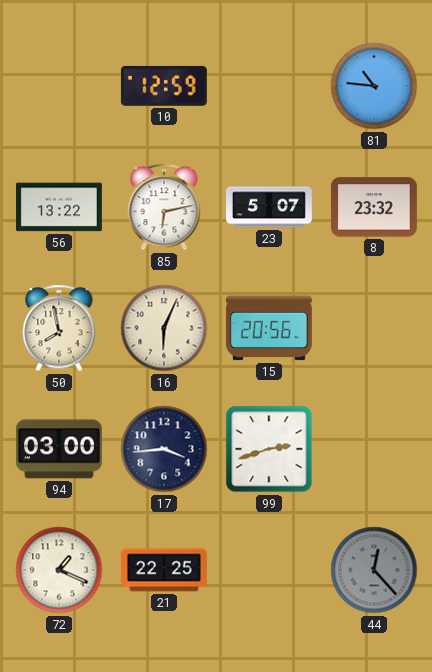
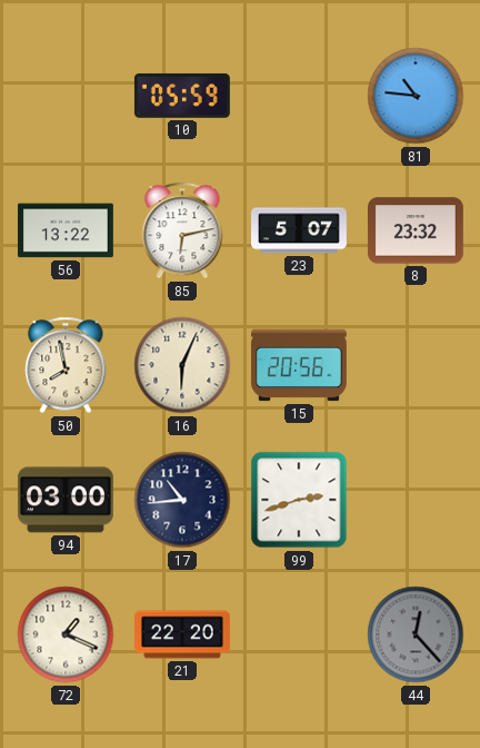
10: 12:59 -> 05:59 (182, 96)
17: 3:44 -> 10:44 (182, 500)
21: 22:25 -> 22:20 (183, 634)
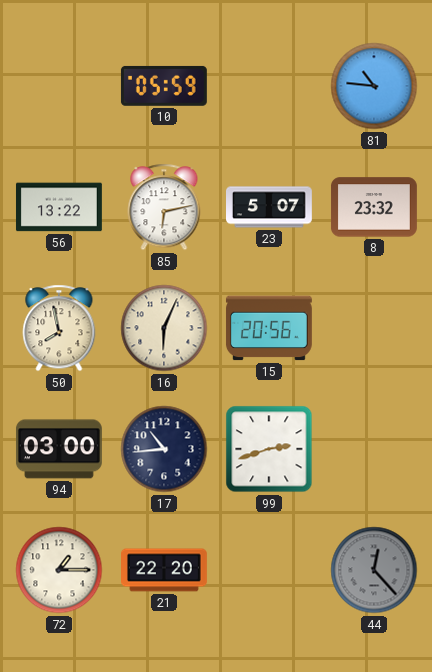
72: 1:19 -> 1:15 (59, 570)
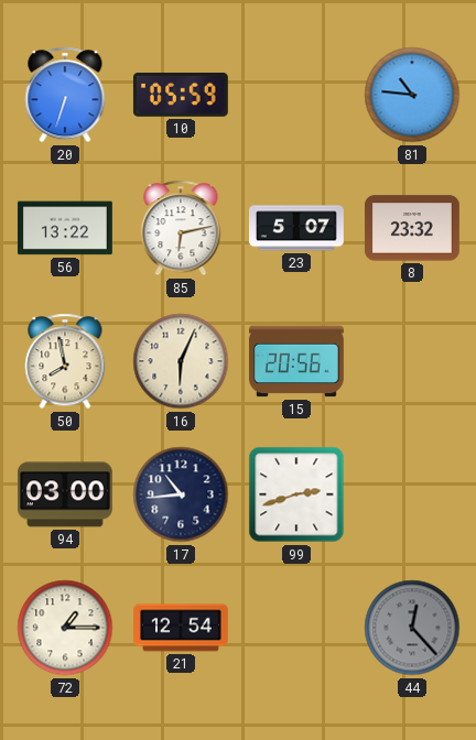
20: none -> 6:33 (65, 95)
21: 22:20 -> 12:54 (182, 628)
